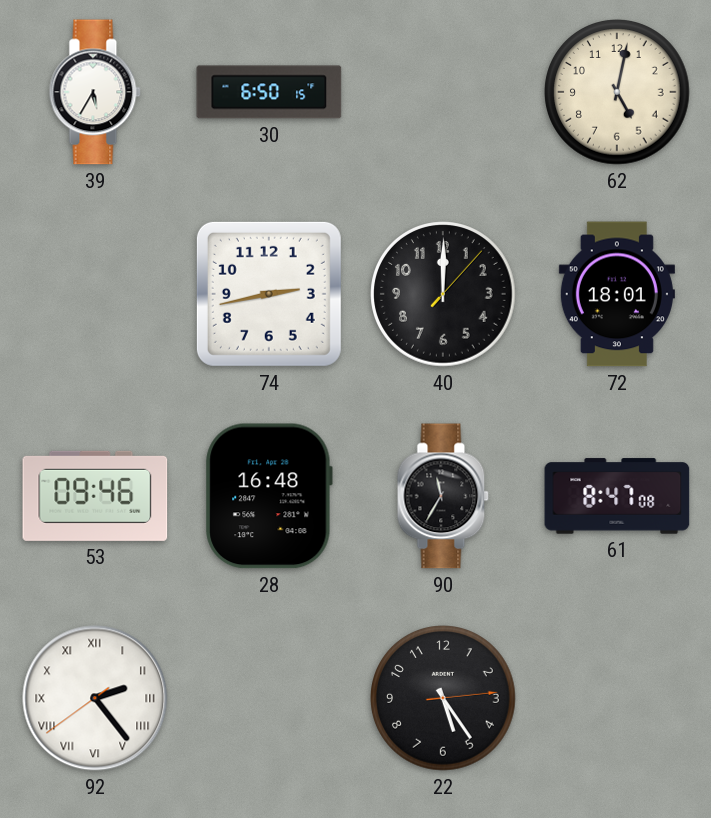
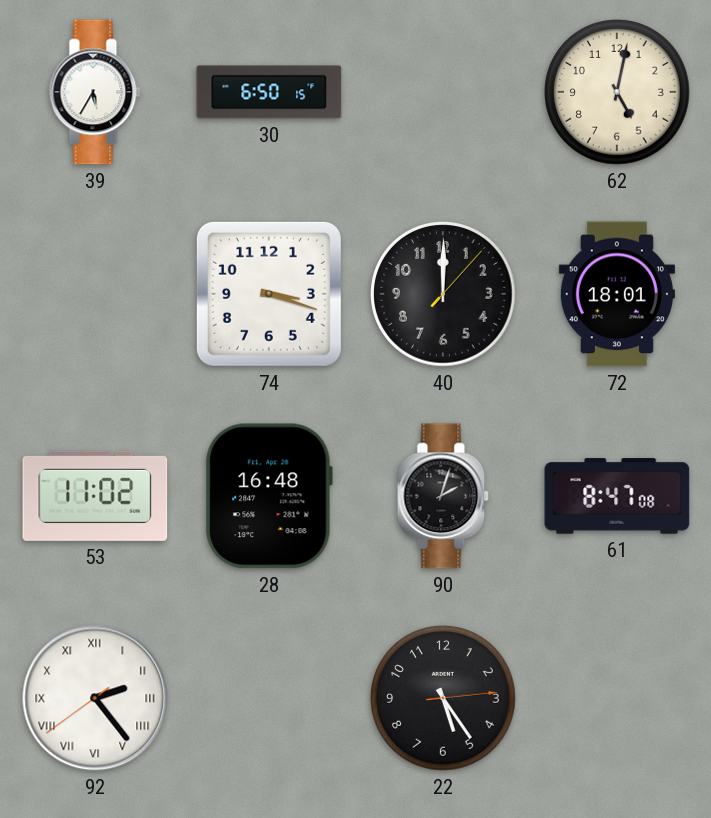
74: 2:43 -> 3:18 (269, 294)
53: 09:46 -> 11:02 (95, 496)
90: 11:35 -> 2:03 (443, 496)
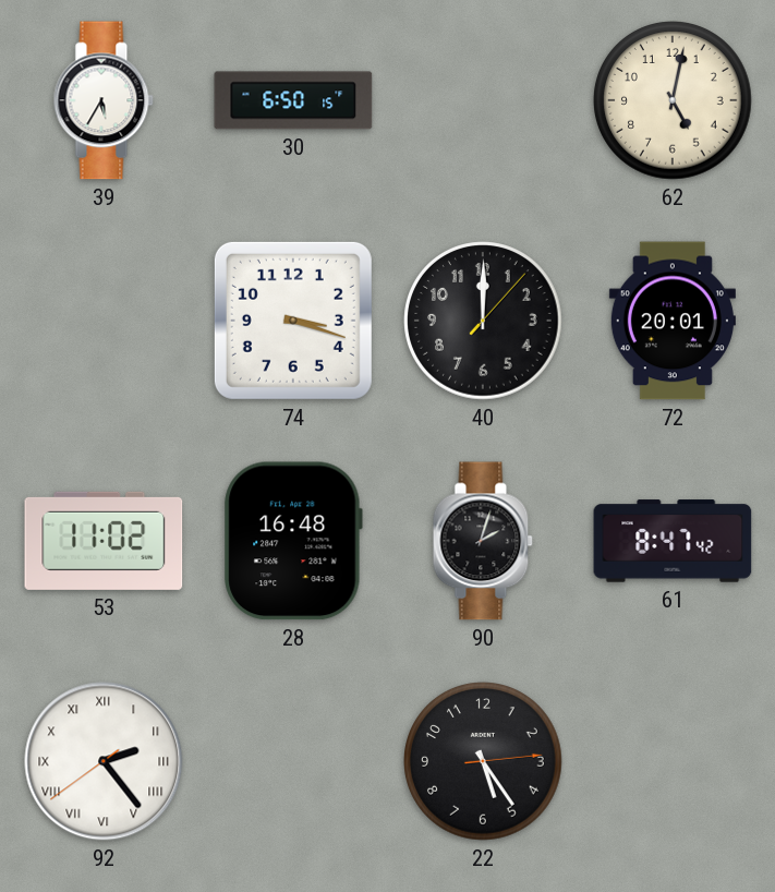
72: 18:01 -> 20:01 (673, 321)
61: 8:47:08 -> 8:47:42 (673, 541)
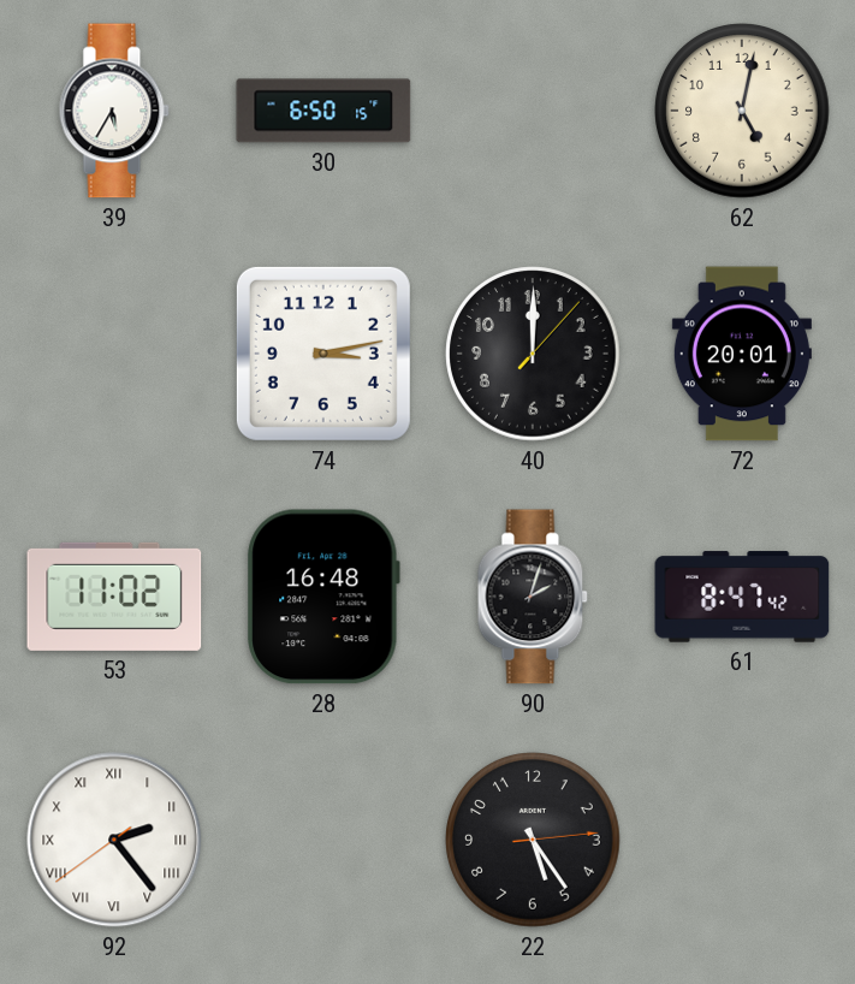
74: 3:18 -> 3:13 (323, 354)
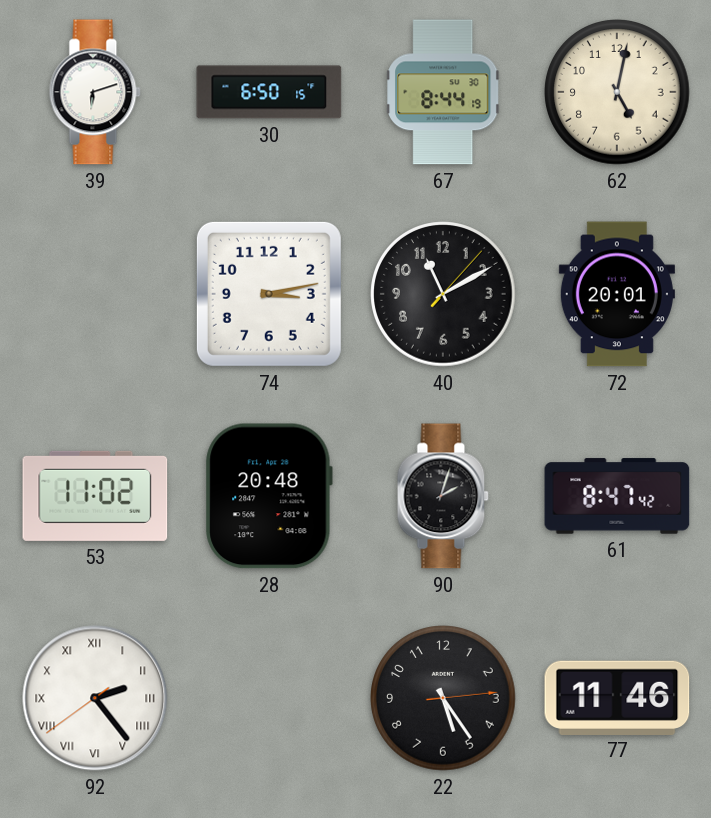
39: 5:35 -> 6:12 (95, 92)
67: none -> 8:44 (444, 92)
40: 12:00 -> 11:10 (443, 294)
28: 16:48 -> 20:48 (269, 496)
77: none -> 11:46 (617, 697)
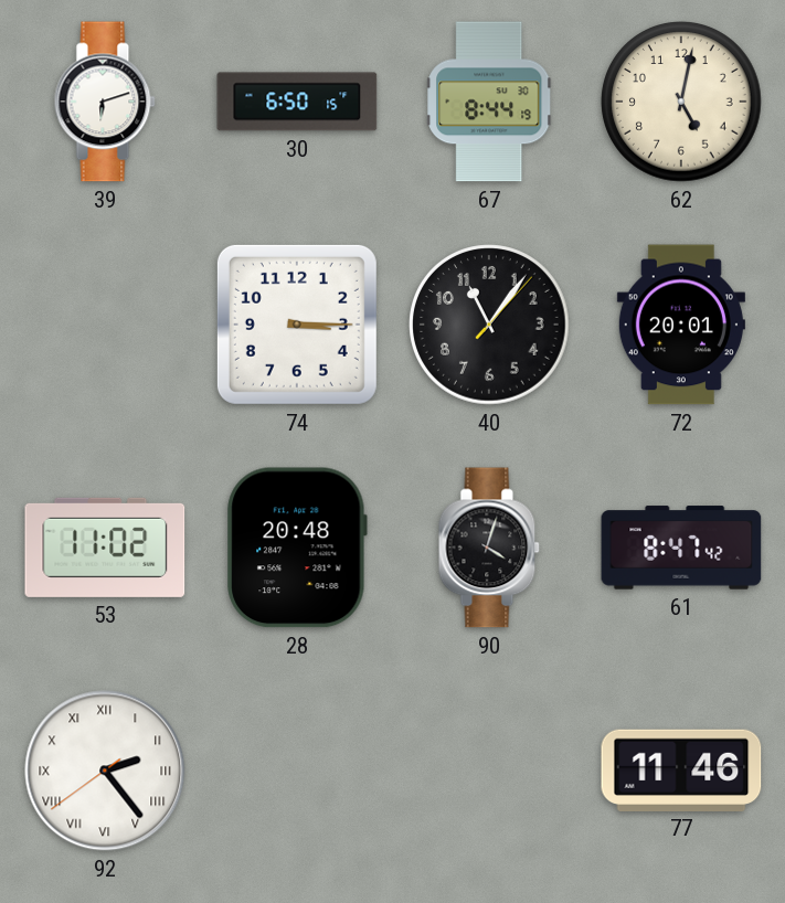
74: 3:13 -> 3:15 (297, 325)
40: 11:10 -> 11:06 (489, 325)
90: 2:03 -> 4:03 (489, 548)
22: 5:24 -> none (443, 698)
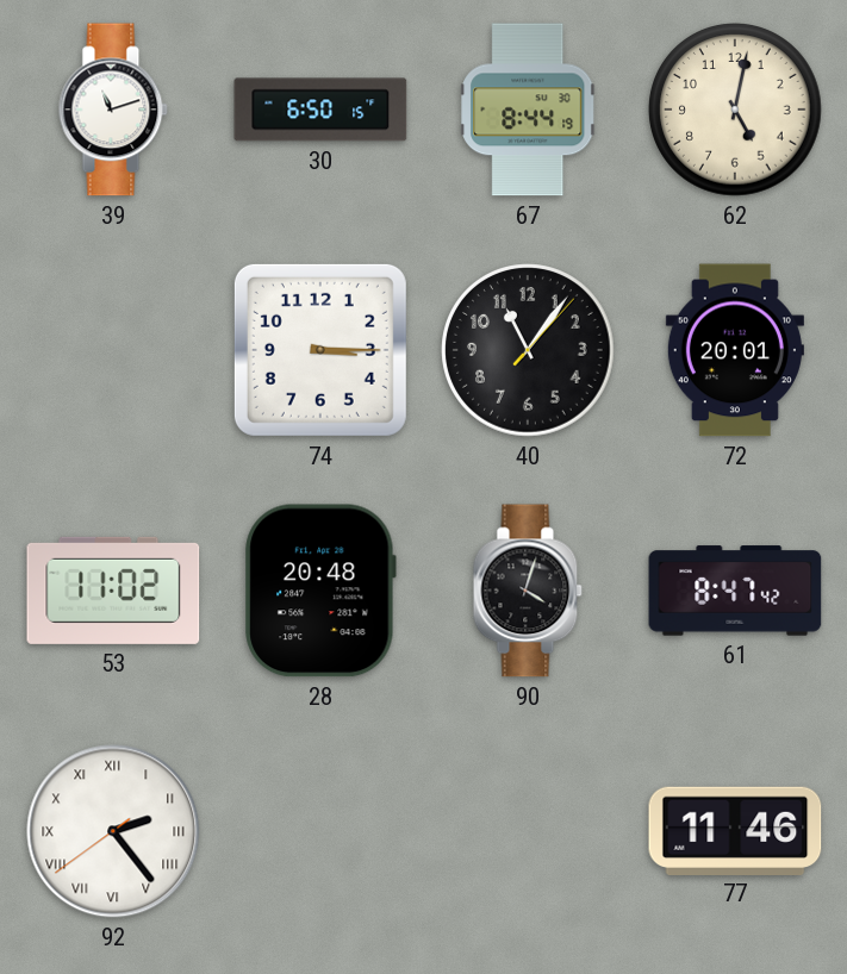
39: 6:12 -> 11:12 (113, 110)
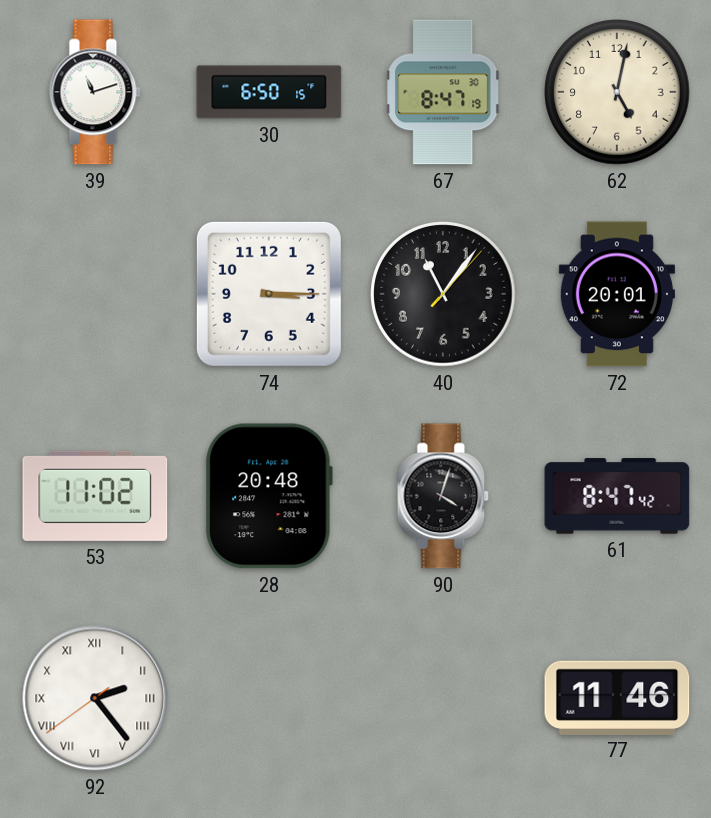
67: 8:44 -> 8:47 (444, 92)
